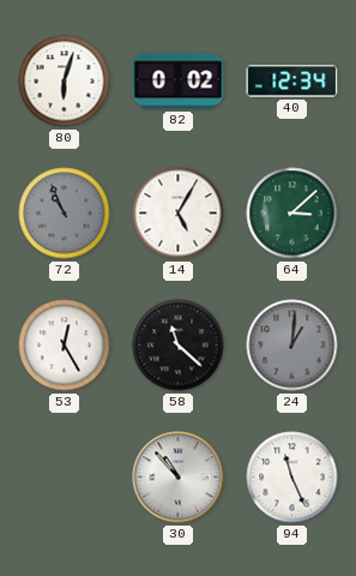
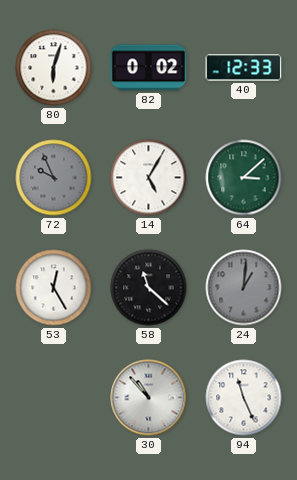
40: 12:34 -> 12:33 (244, 68)
72: 10:56 -> 9:56 (54, 178)
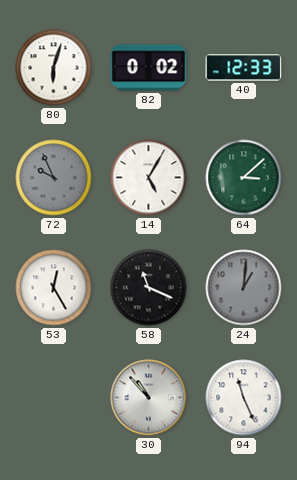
58: 11:22 -> 11:19 (149, 288)
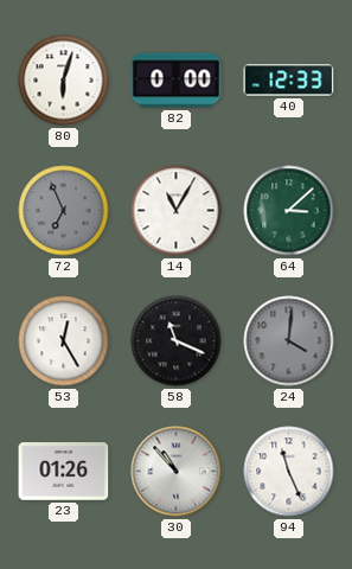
82: 0:02 -> 0:00 (177, 81)
72: 9:56 -> 6:56 (64, 211)
14: 5:05 -> 11:05 (177, 211)
24: 1:01 -> 4:01 (289, 341)
23: none -> 01:26 (64, 472)
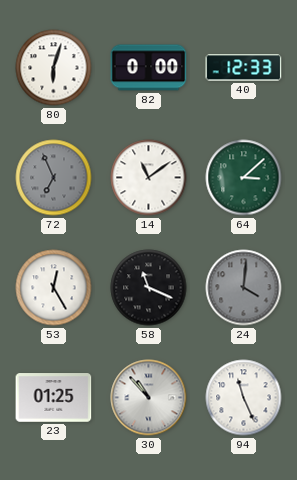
14: 11:05 -> 11:09 (149, 178)
23: 01:26 -> 01:25 (54, 398)
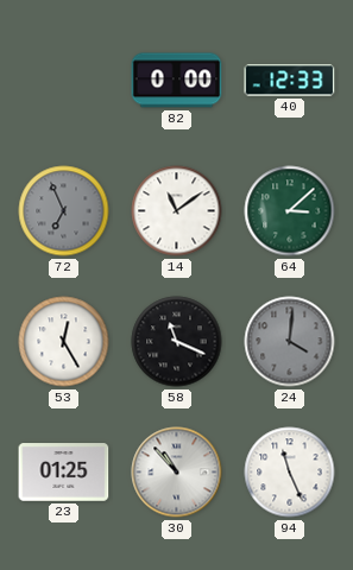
80: 6:03 -> none (54, 68)
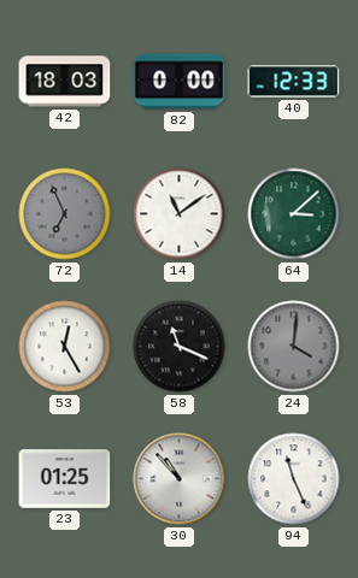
42: none -> 18:03 (65, 82)
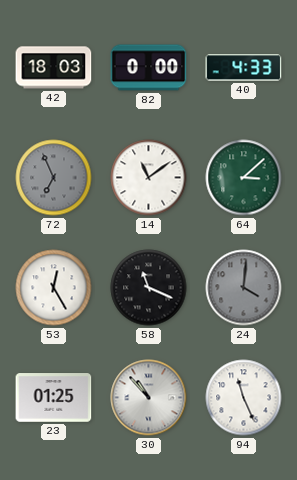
40: 12:33 -> 4:33 (244, 68)
